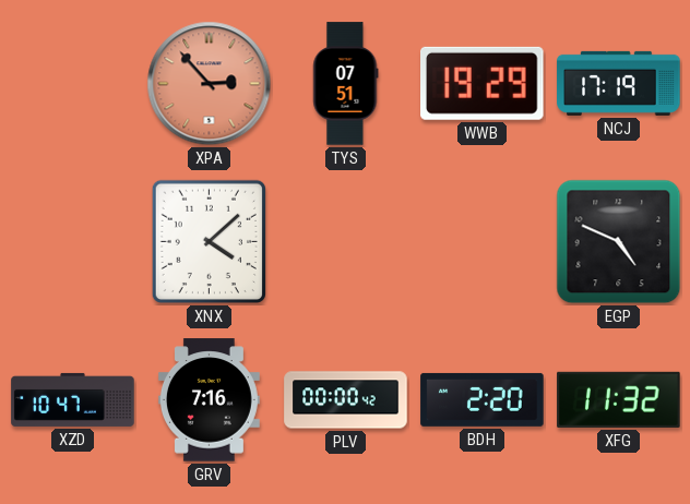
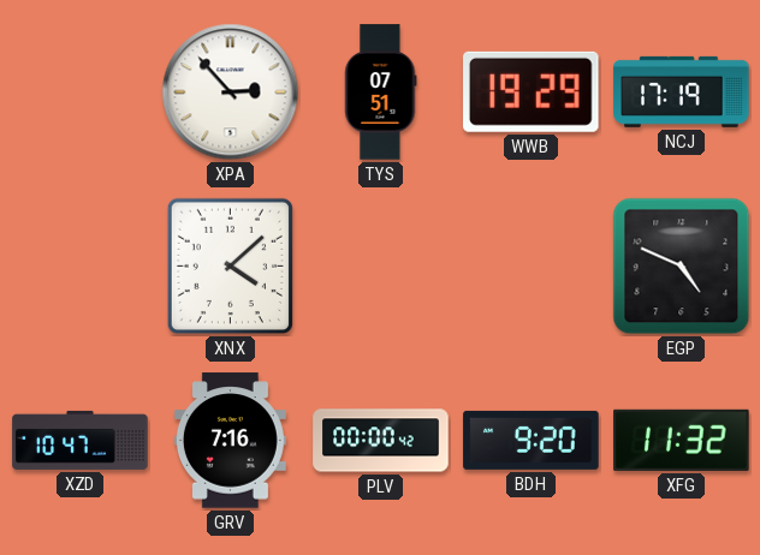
XPA dial: salmon -> white (231, 92)
BDH: 2:20 -> 9:20 (532, 440)
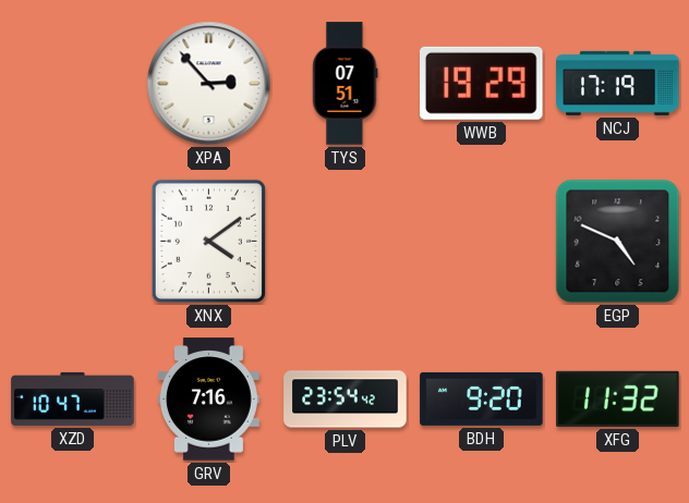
XNX: 4:08 -> 4:09 (208, 241)
PLV: 00:00 -> 23:54 (346, 400)
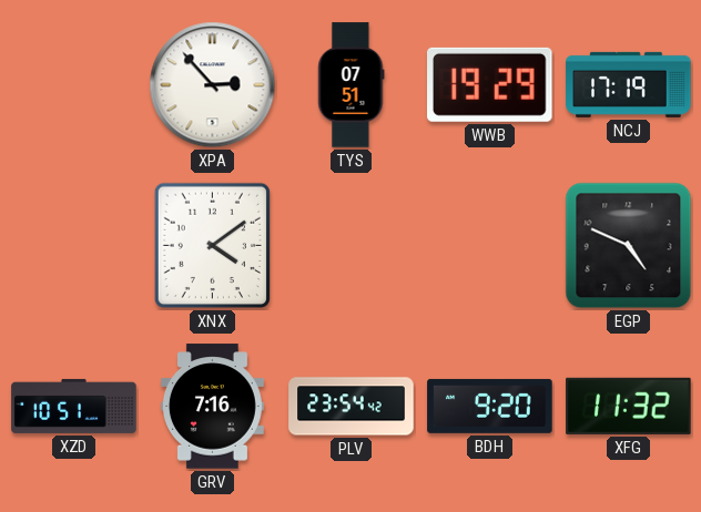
XZD: 10:47 -> 10:51 (74, 406)
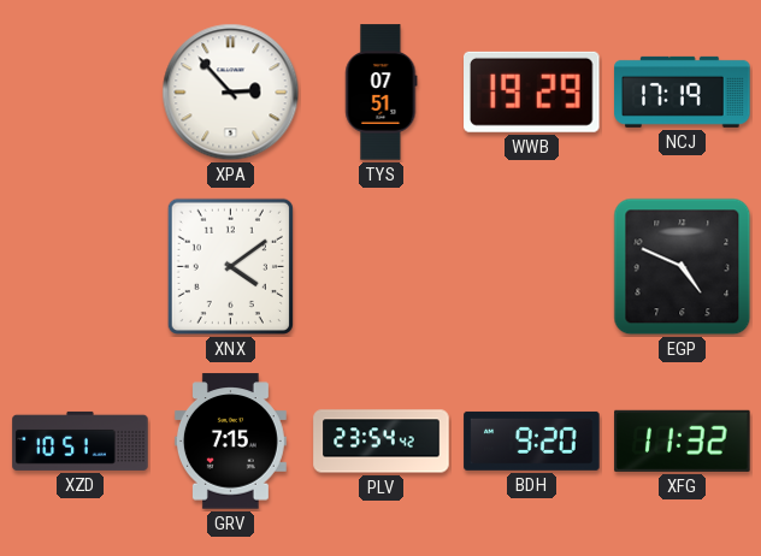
GRV: 7:16 -> 7:15 (230, 442)
